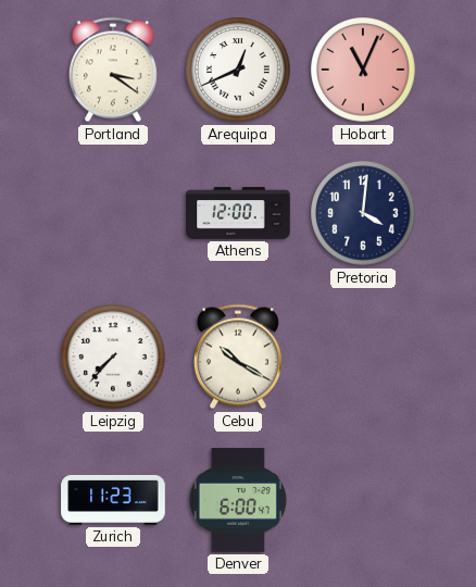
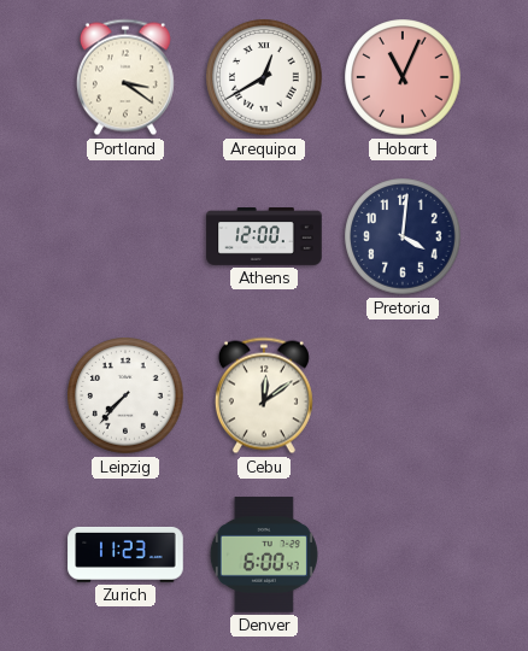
Arequipa: 12:41 -> 12:40 (264, 77)
Cebu: 10:20 -> 12:09 (264, 395)
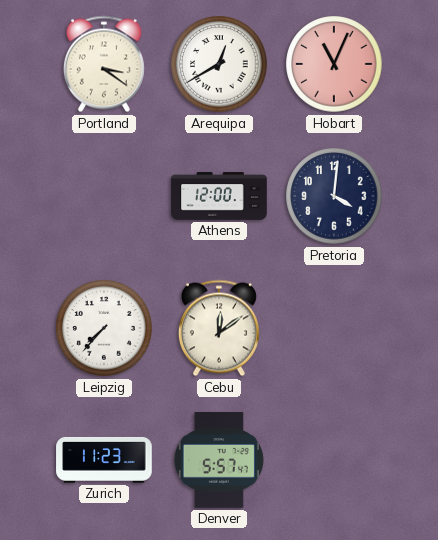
Denver: 6:00 -> 5:57 (219, 460)
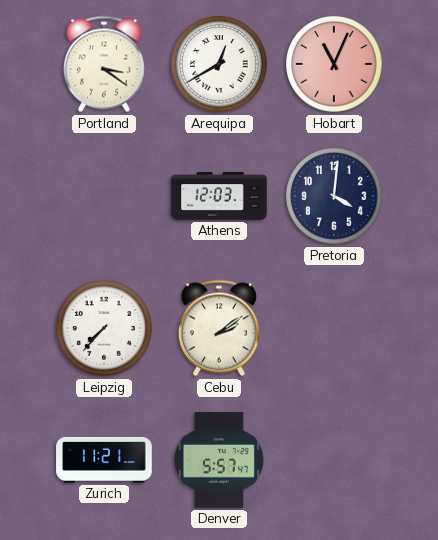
Athens: 12:00 -> 12:03 (219, 196)
Cebu: 12:09 -> 2:09 (219, 328)
Zurich: 11:23 -> 11:21 (104, 460)
